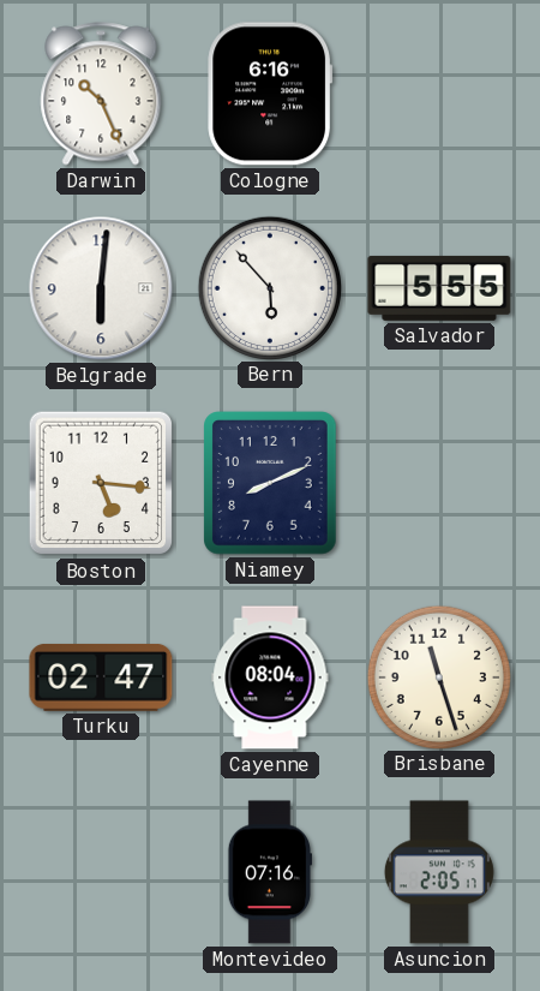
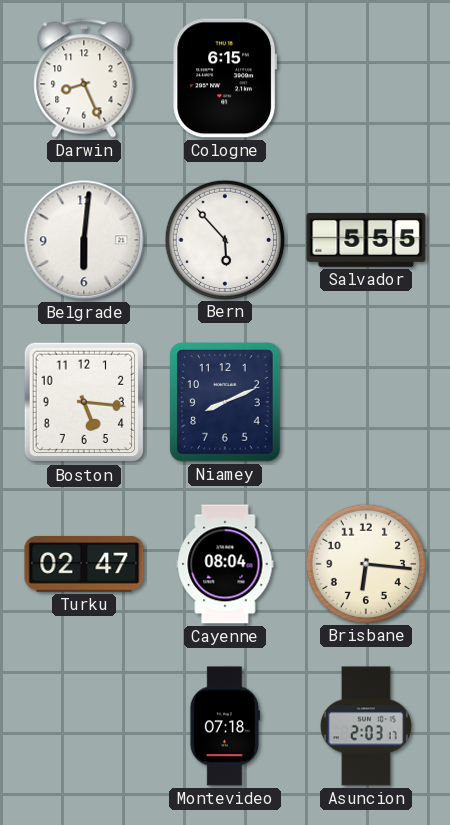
Darwin: 10:26 -> 8:26 (84, 78)
Cologne: 6:16 -> 6:15 (225, 78)
Brisbane: 11:27 -> 6:16 (365, 563)
Montevideo: 07:16 -> 07:18 (224, 726)
Asuncion: 2:05 -> 2:03 (366, 726)
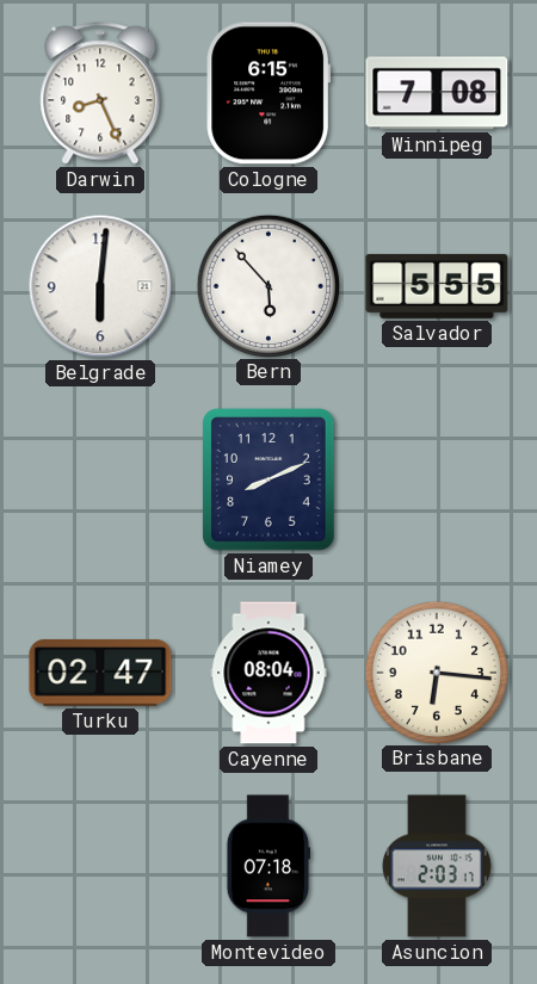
Winnipeg: none -> 7:08 (437, 93)
Boston: 5:16 -> none (84, 402)
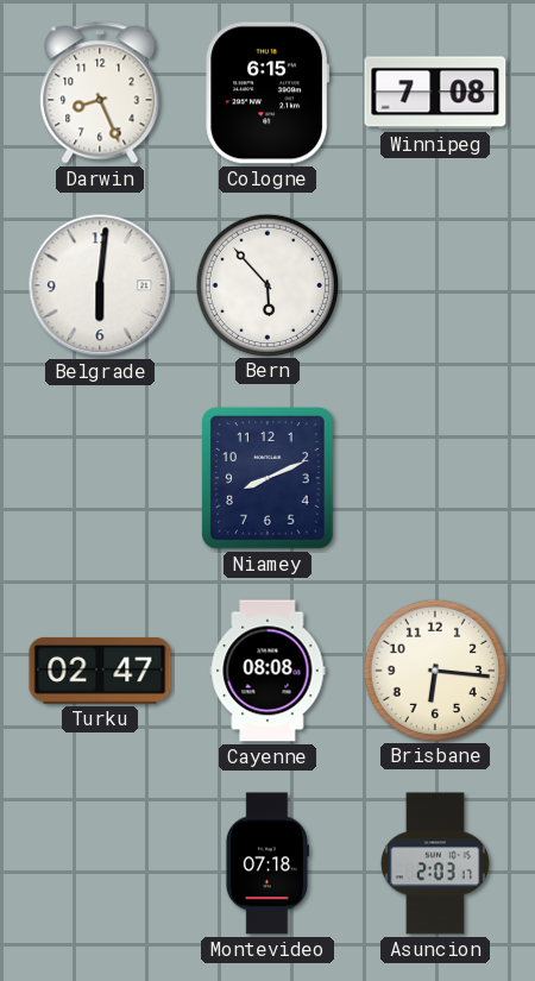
Salvador: 5:55 -> none (437, 286)
Cayenne: 08:04 -> 08:08 (267, 671)
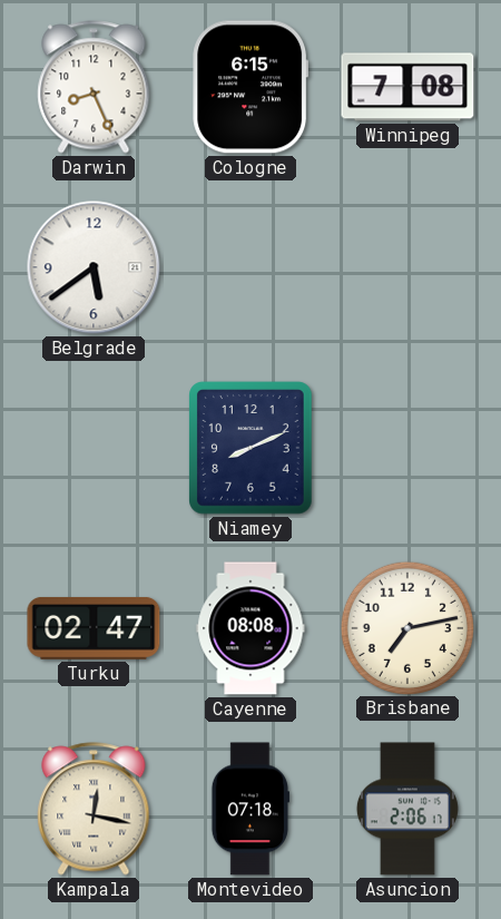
Belgrade: 6:01 -> 5:39 (94, 267)
Bern: 5:53 -> none (266, 284)
Brisbane: 6:16 -> 7:13 (406, 627)
Kampala: none -> 12:17 (94, 809)
Asuncion: 2:03 -> 2:06 (407, 809)
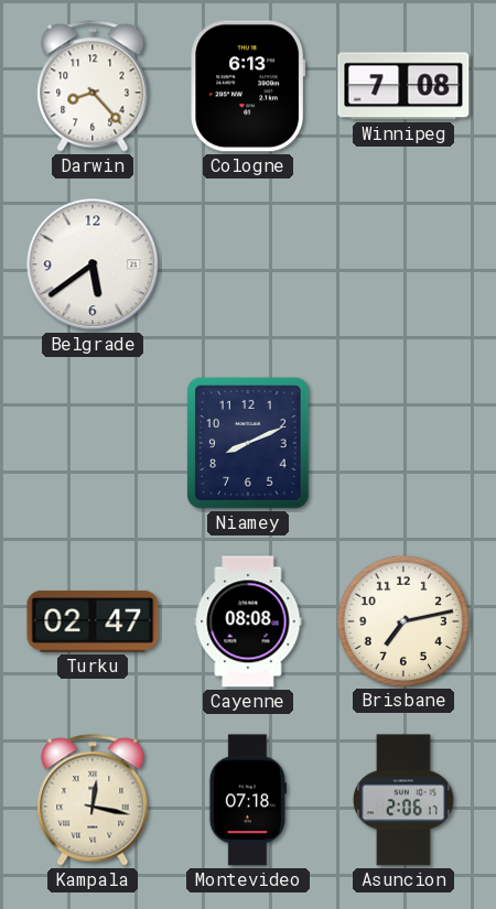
Darwin: 8:26 -> 8:23 (93, 86)
Cologne: 6:15 -> 6:13 (248, 86)
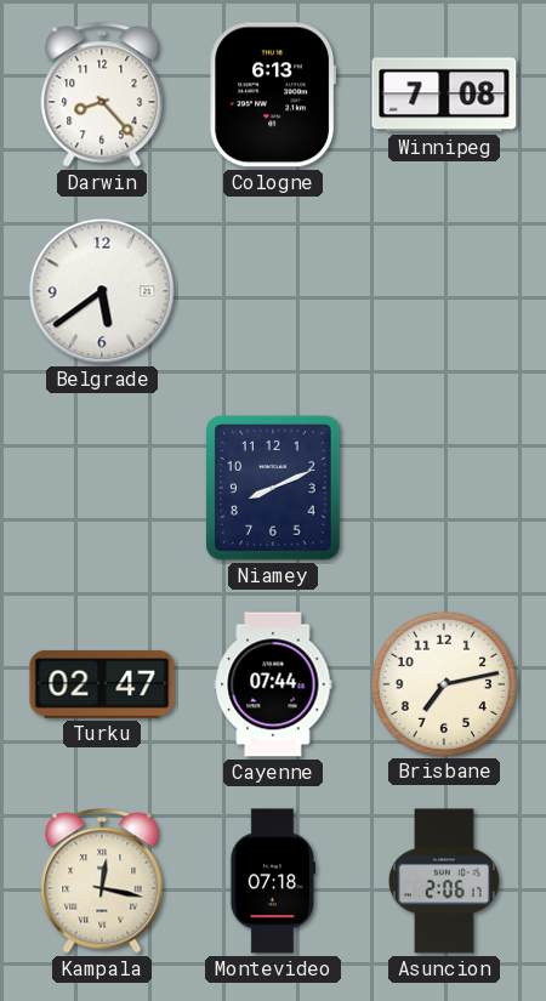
Cayenne: 08:08 -> 07:44 (273, 684)
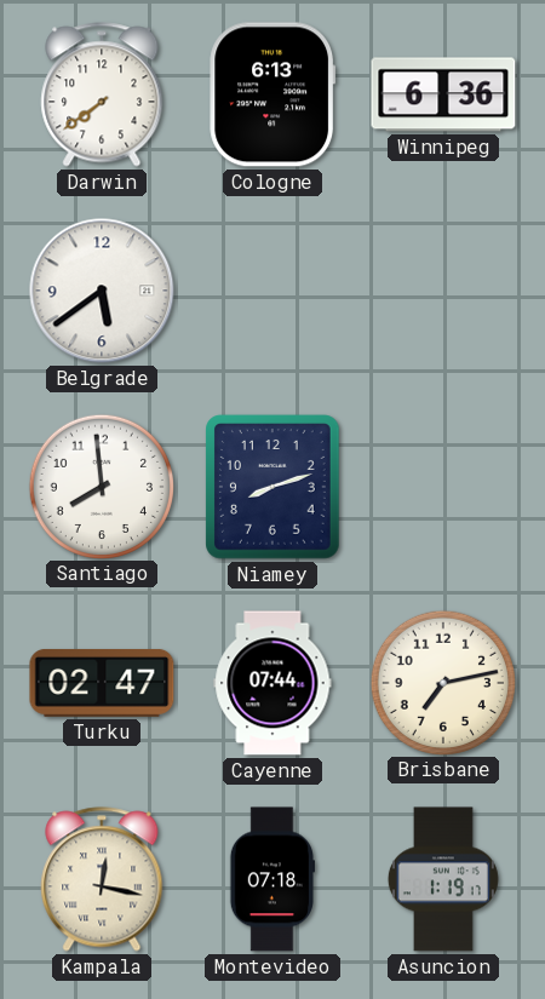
Darwin: 8:23 -> 7:39 (102, 94)
Winnipeg: 7:08 -> 6:36 (443, 94)
Santiago: none -> 7:59 (101, 486)
Niamey: 8:11 -> 8:12 (272, 487)
Asuncion: 2:06 -> 1:19 (443, 879)
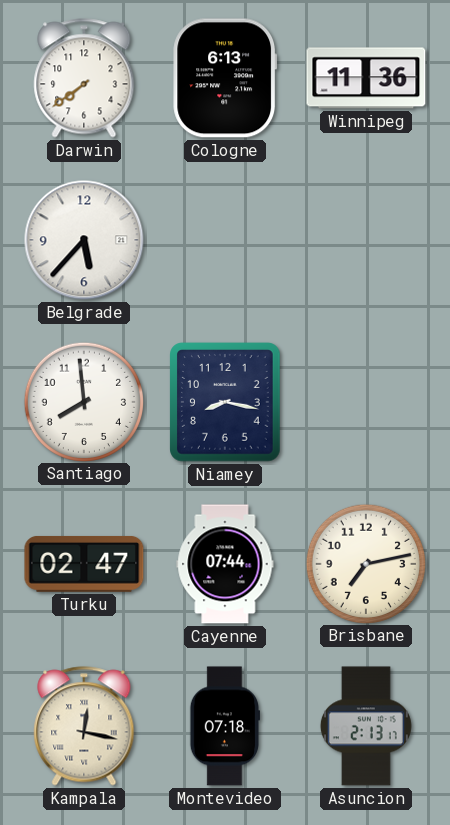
Winnipeg: 6:36 -> 11:36 (366, 78)
Belgrade: 5:39 -> 5:37 (84, 240)
Niamey: 8:12 -> 8:17 (225, 402)
Asuncion: 1:19 -> 2:13 (366, 726)
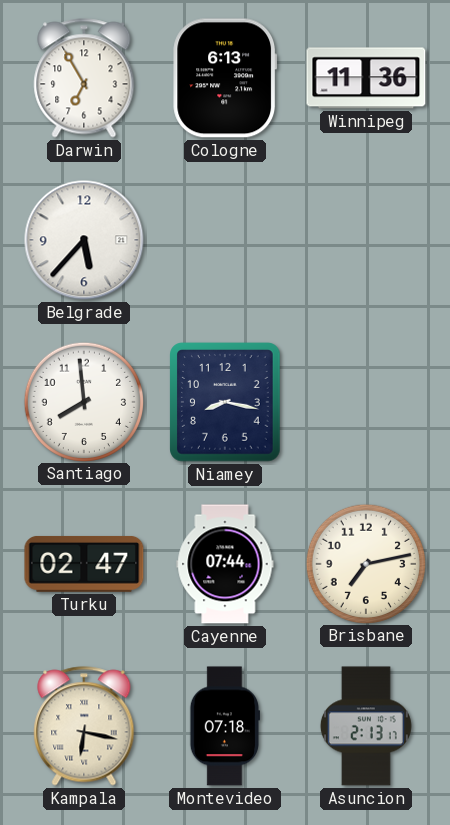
Darwin: 7:39 -> 6:55 (84, 78)
Kampala: 12:17 -> 6:17 (84, 726)
